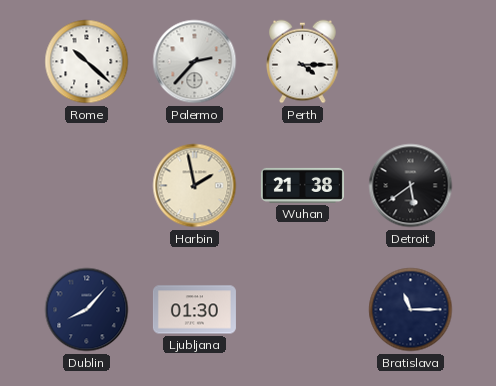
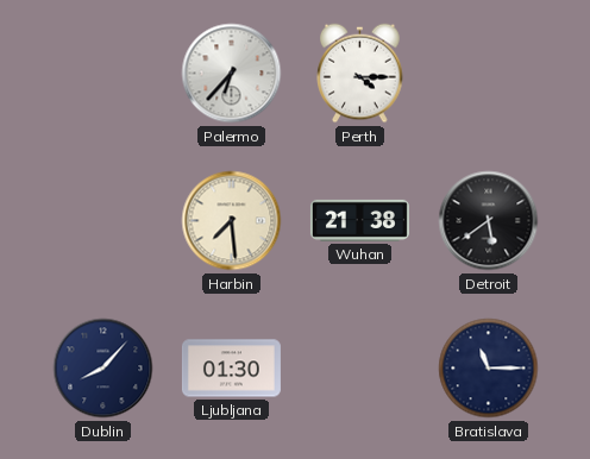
Rome: 10:22 -> none (87, 62)
Palermo: 2:37 -> 6:37 (232, 74)
Harbin: 1:58 -> 7:29 (232, 221)
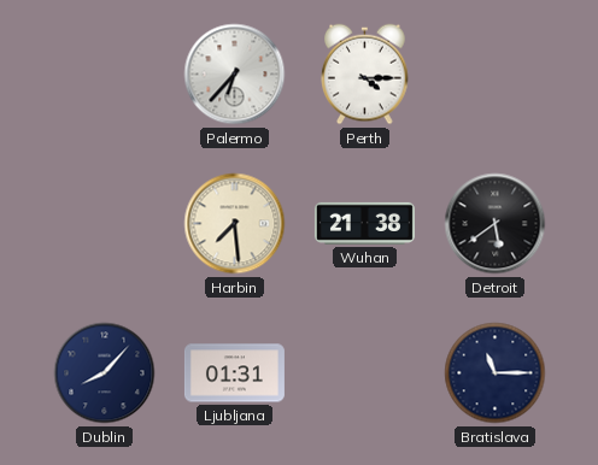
Ljubljana: 01:30 -> 01:31 (234, 373)
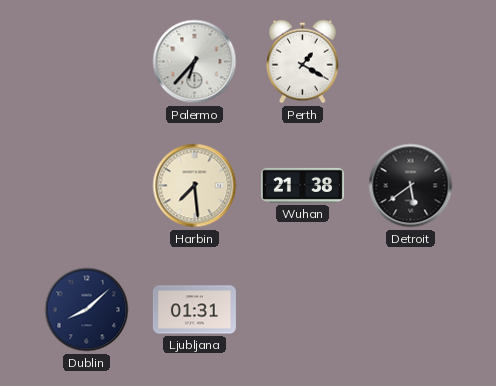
Perth: 4:15 -> 1:20 (303, 62)
Dublin: 8:07 -> 8:08 (87, 310)
Bratislava: 11:15 -> none (496, 373)
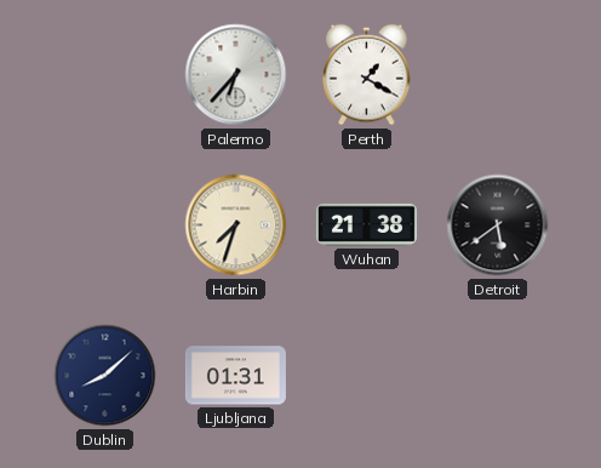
Harbin: 7:29 -> 7:33 (236, 226)
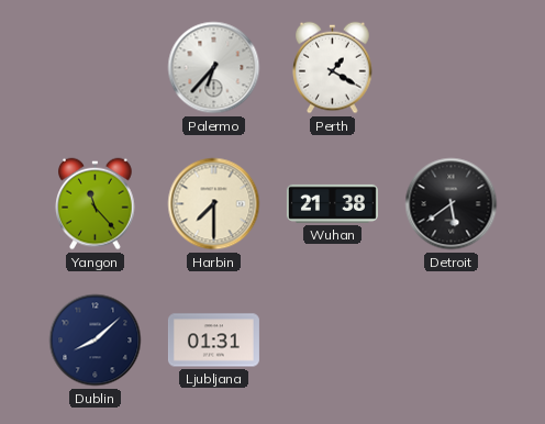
Yangon: none -> 11:23 (96, 204)
Harbin: 7:33 -> 7:30 (214, 204)
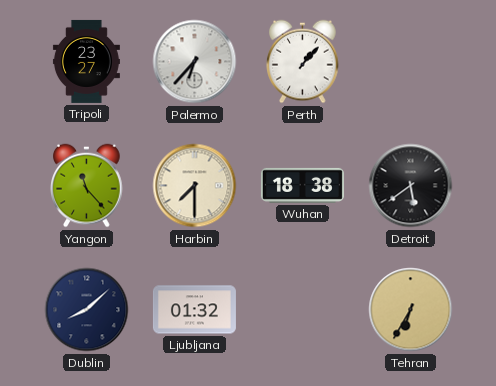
Tripoli: none -> 23:27 (86, 61)
Perth: 1:20 -> 1:07 (303, 62)
Wuhan: 21:38 -> 18:38 (302, 185)
Ljubljana: 01:31 -> 01:32 (194, 310)
Tehran: none -> 6:35 (411, 310)
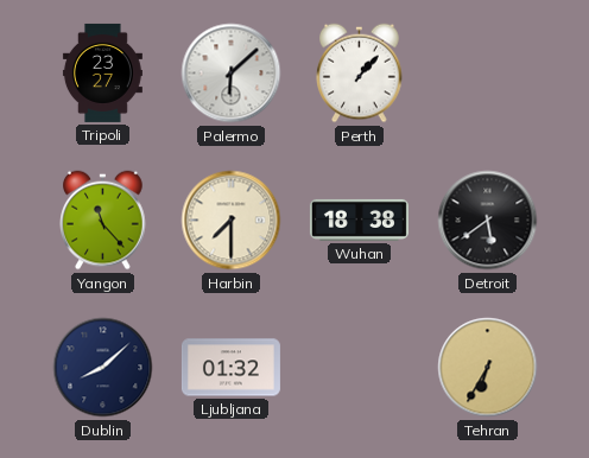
Palermo: 6:37 -> 6:08 (232, 74)
